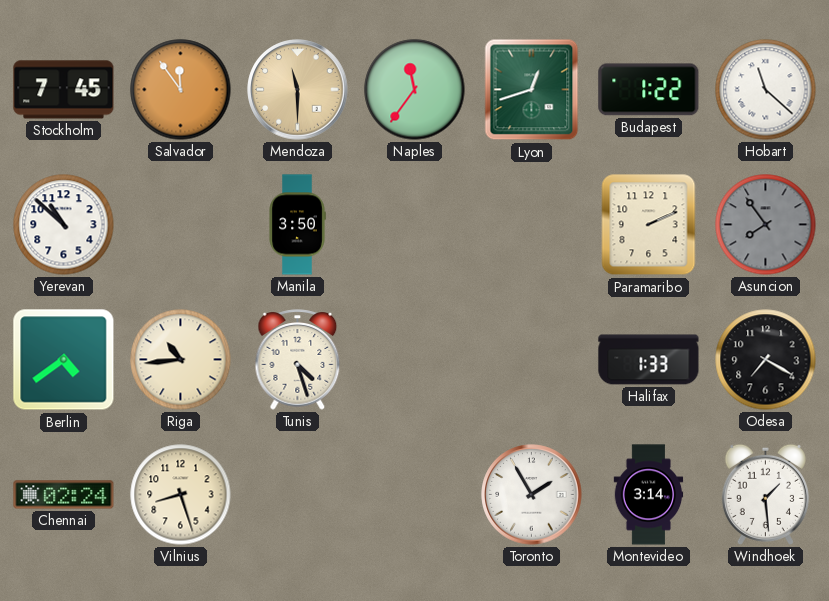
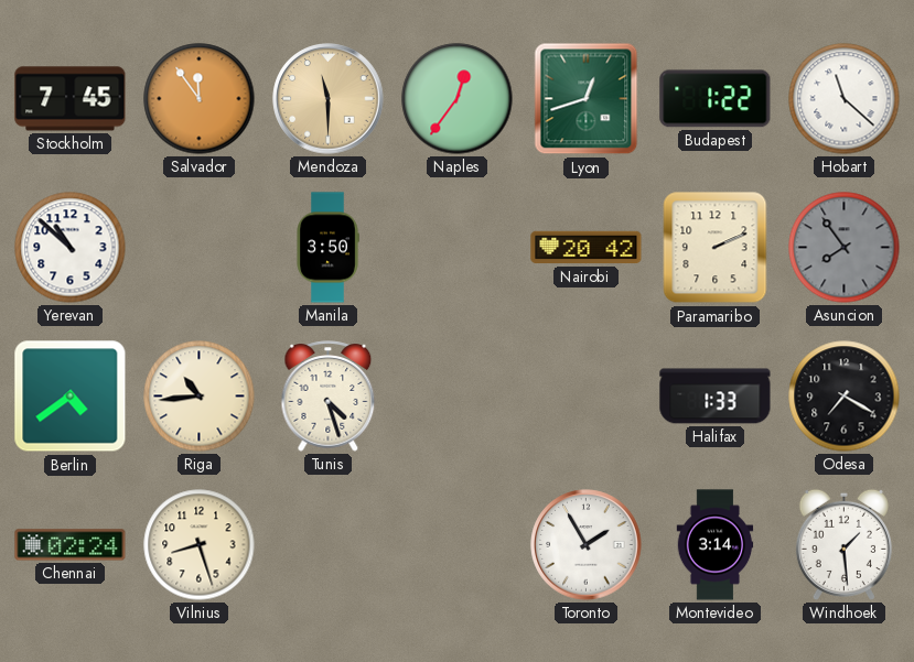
Naples: 11:36 -> 12:36 (458, 99)
Nairobi: none -> 20:42 (587, 248)
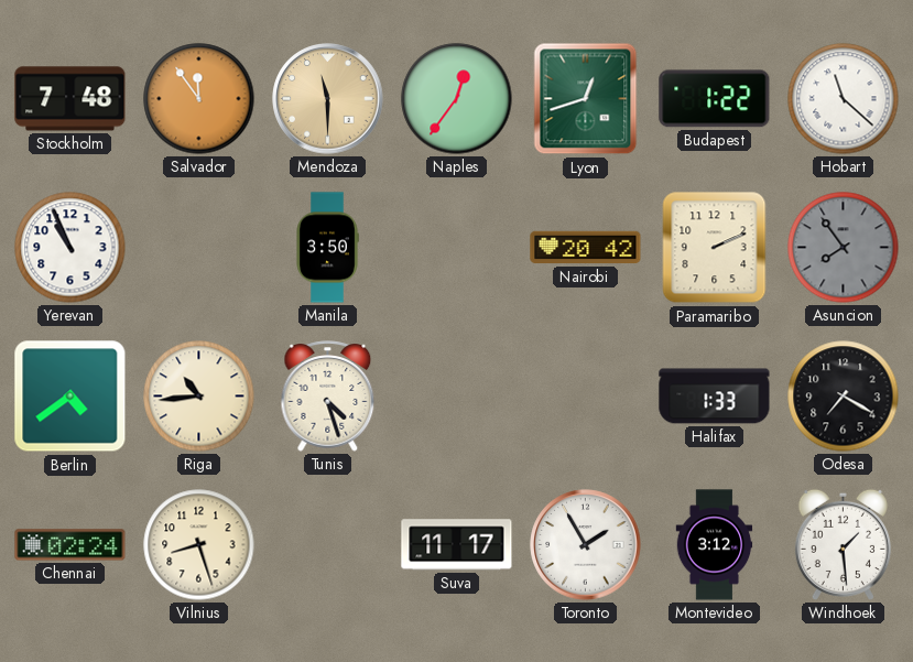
Stockholm: 7:45 -> 7:48 (70, 99)
Yerevan: 10:52 -> 10:56 (70, 248)
Suva: none -> 11:17 (457, 545)
Montevideo: 3:14 -> 3:12 (715, 545)
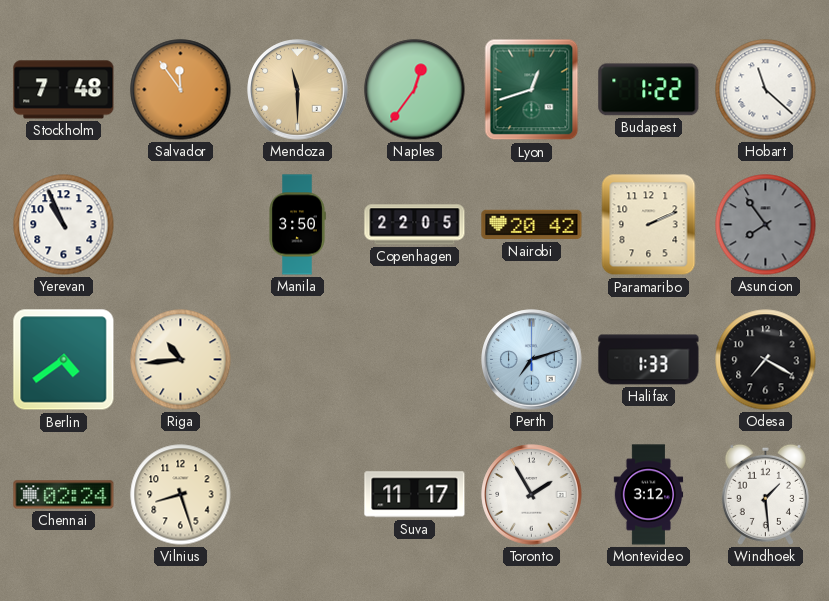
Copenhagen: none -> 22:05 (415, 225)
Tunis: 4:27 -> none (328, 397)
Perth: none -> 7:12 (532, 360)
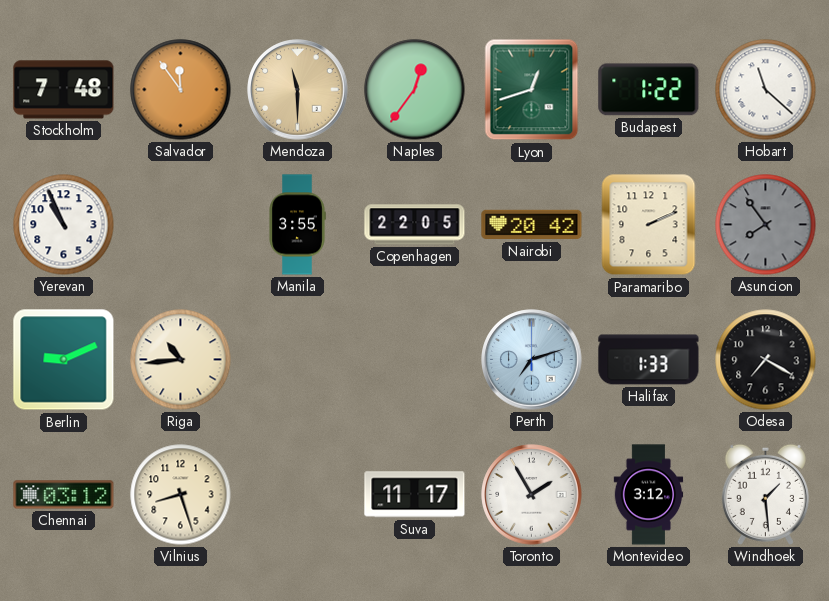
Manila: 3:50 -> 3:55 (297, 225)
Berlin: 4:39 -> 9:11 (64, 360)
Chennai: 02:24 -> 03:12 (64, 495)
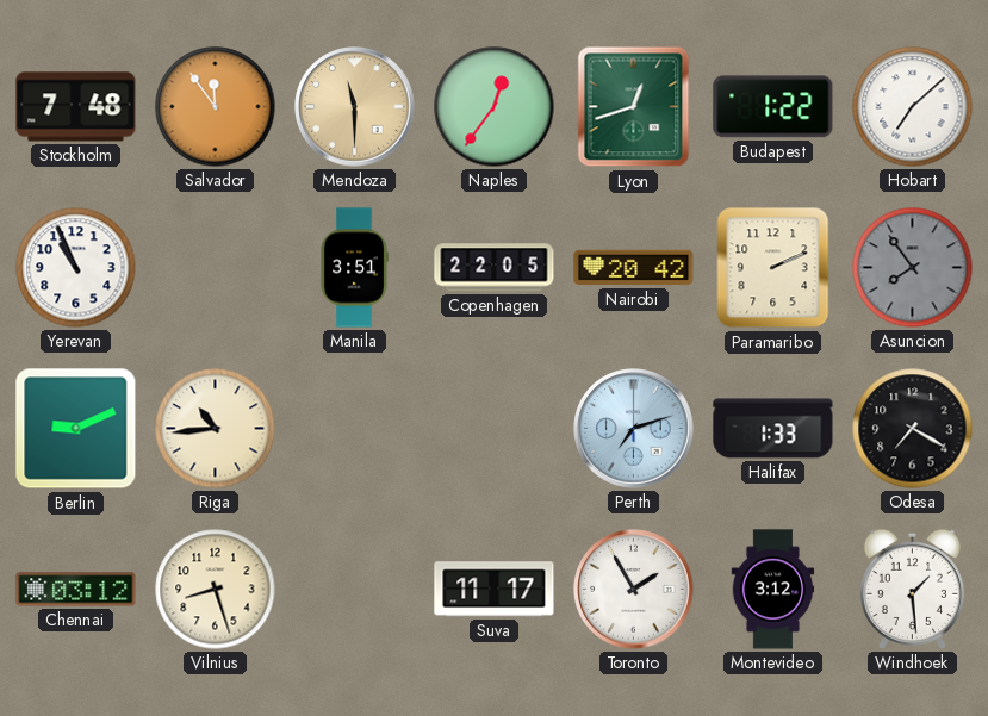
Hobart: 11:22 -> 7:08 (913, 107)
Manila: 3:55 -> 3:51 (354, 268)
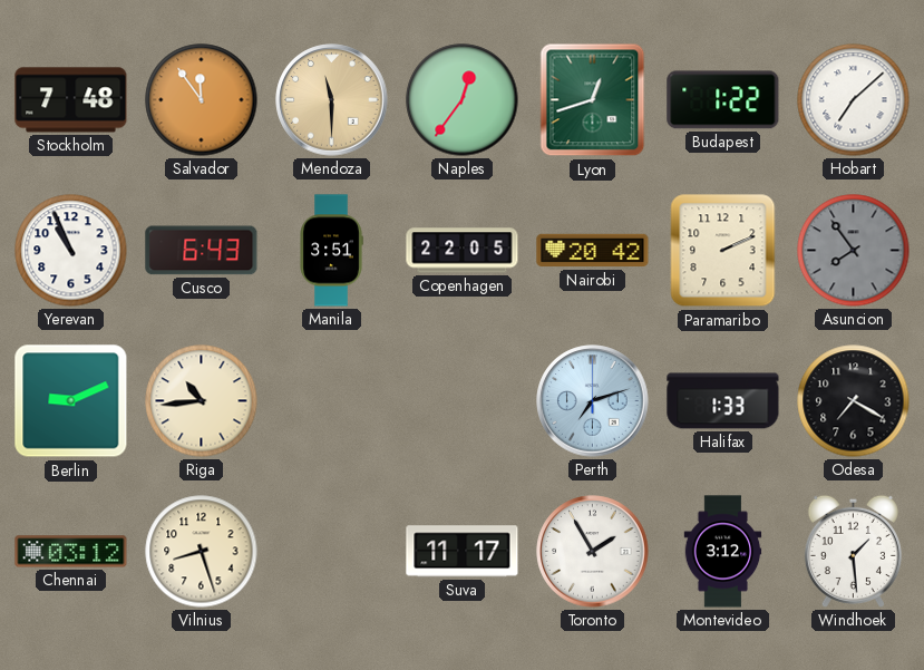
Cusco: none -> 6:43 (202, 251)
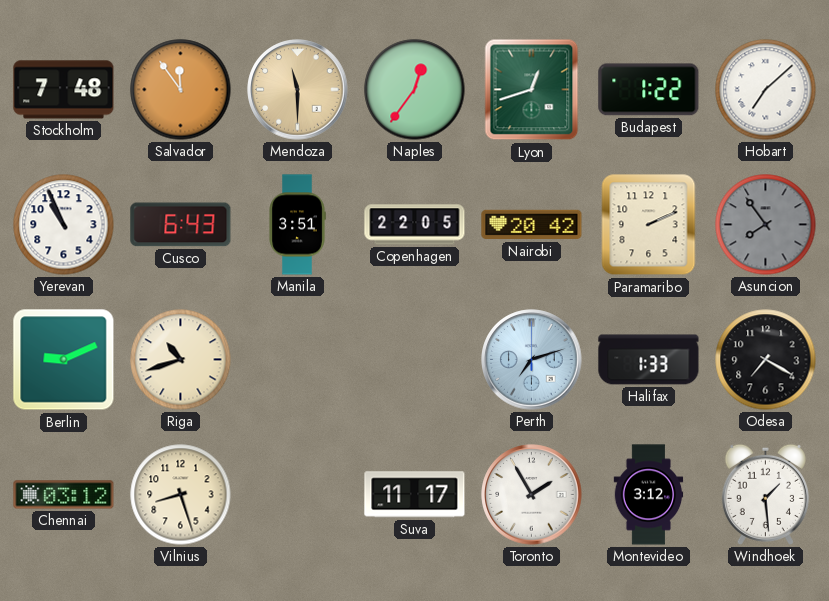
Riga: 10:44 -> 10:42 (181, 360)
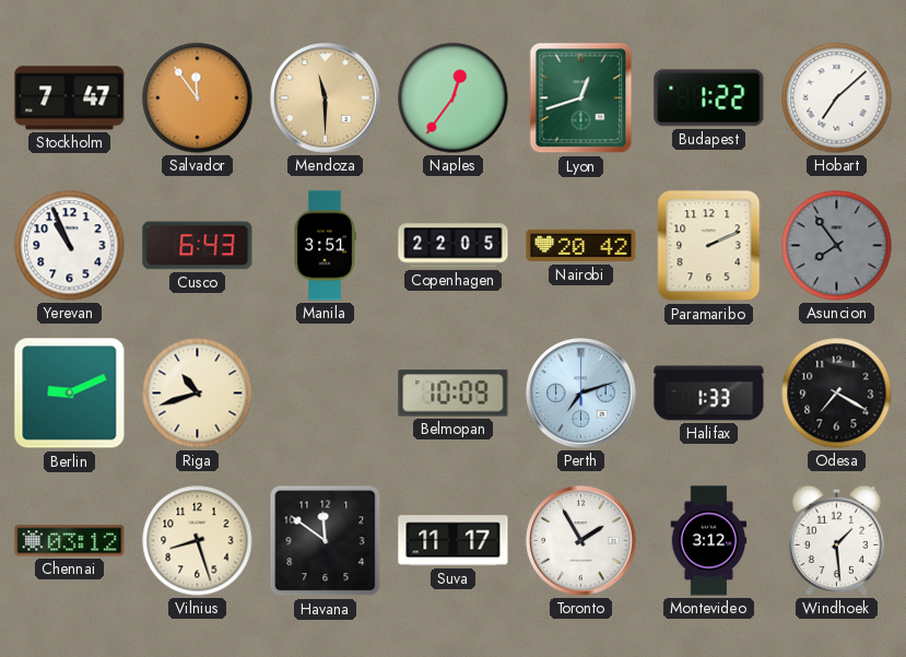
Stockholm: 7:48 -> 7:47 (70, 98)
Belmopan: none -> 10:09 (454, 394)
Havana: none -> 11:51 (326, 541)
